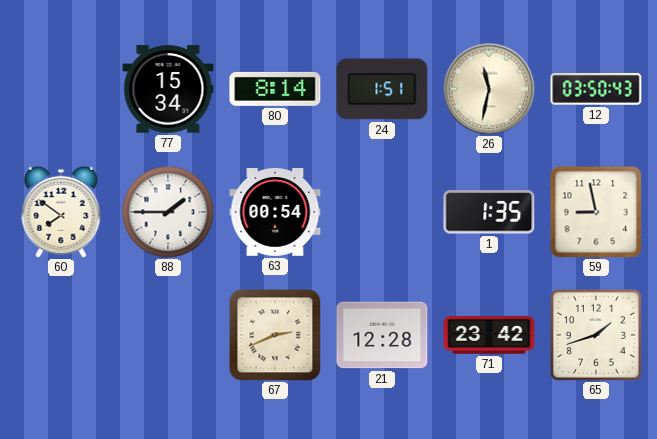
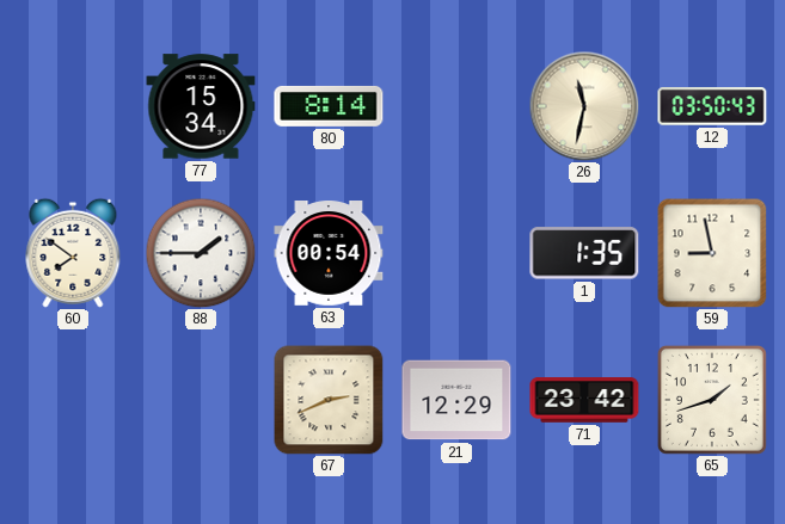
24: 1:51 -> none (382, 89)
21: 12:28 -> 12:29 (456, 400)
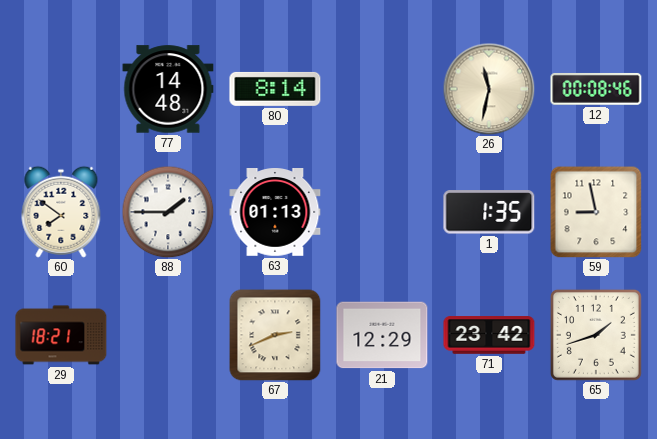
77: 15:34 -> 14:48 (168, 89)
12: 03:50 -> 00:08 (596, 89)
63: 00:54 -> 01:13 (275, 212)
29: none -> 18:21 (61, 335)
